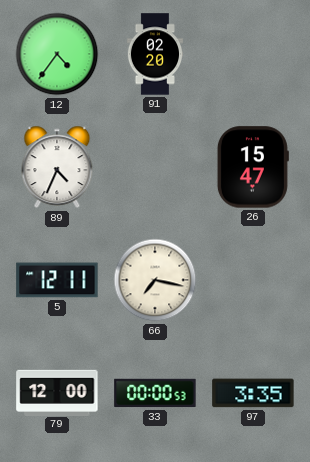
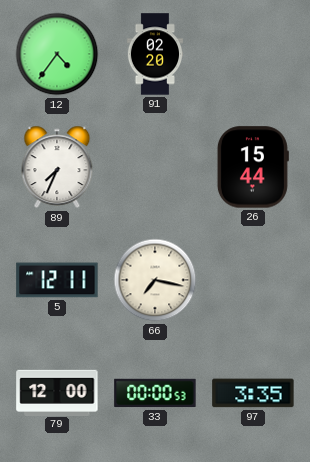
89: 4:34 -> 7:34 (57, 167)
26: 15:47 -> 15:44 (253, 167)
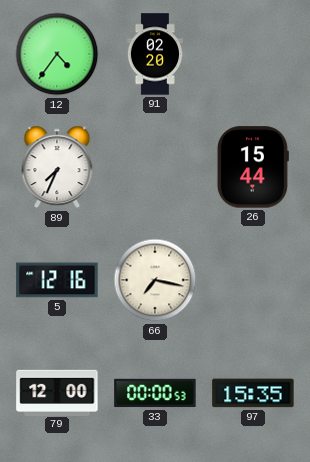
5: 12:11 -> 12:16 (57, 280)
97: 3:35 -> 15:35 (253, 393)
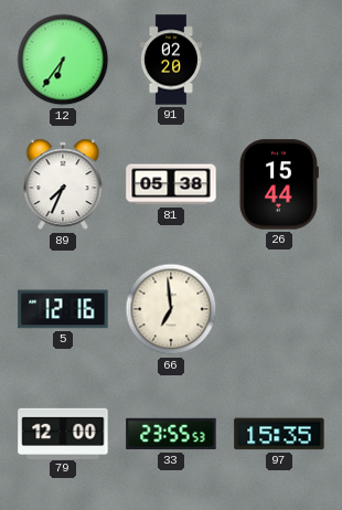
12: 4:36 -> 6:36 (63, 60)
81: none -> 05:38 (171, 184)
66: 7:17 -> 6:59 (171, 309)
33: 00:00 -> 23:55 (171, 434)
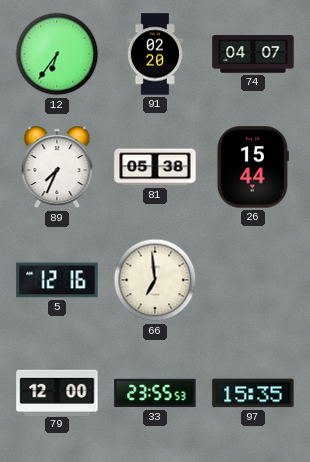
74: none -> 04:07 (253, 54)
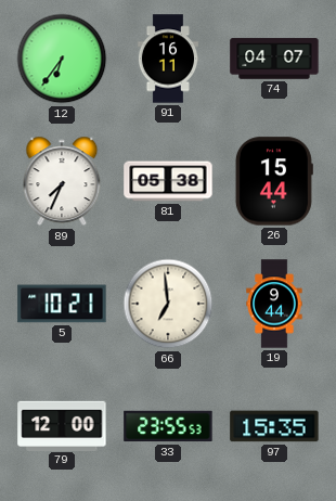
91: 02:20 -> 16:11 (167, 59)
5: 12:16 -> 10:21 (62, 304)
19: none -> 9:44 (274, 304)
